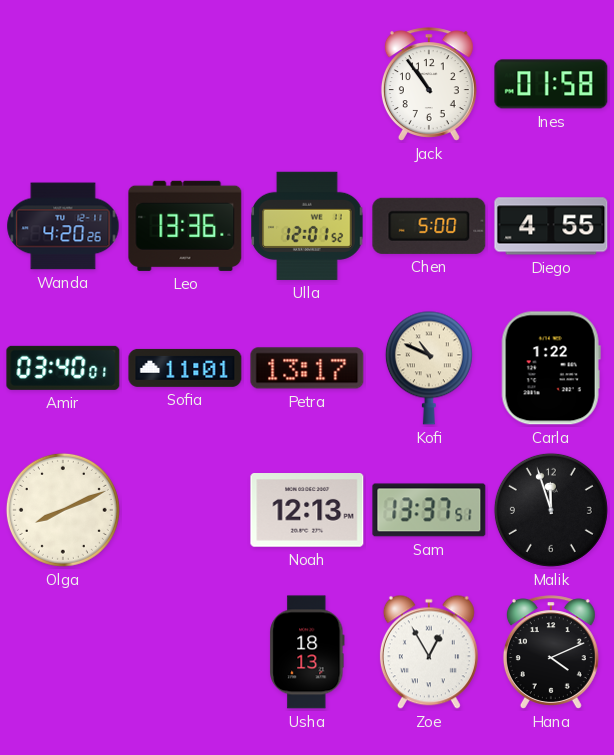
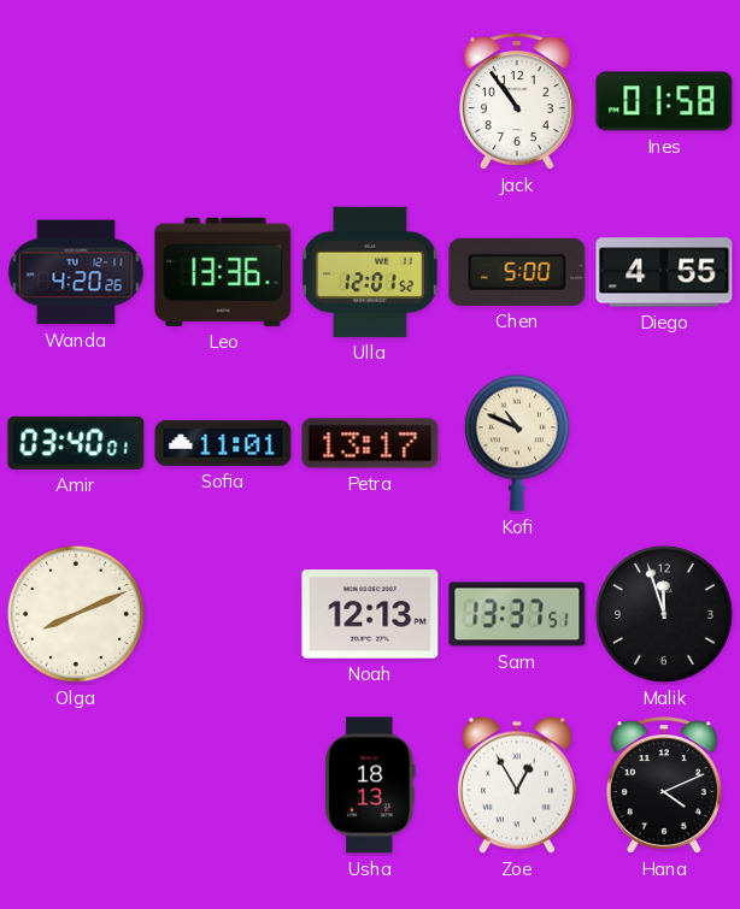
Carla: 1:22 -> none (551, 368)
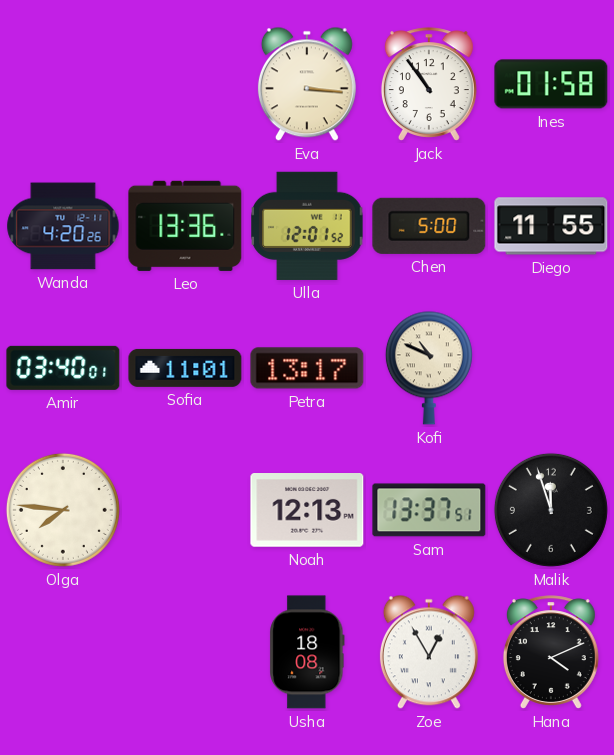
Eva: none -> 3:16 (307, 84)
Diego: 4:55 -> 11:55 (551, 226)
Olga: 8:11 -> 7:46 (63, 510)
Usha: 18:13 -> 18:08 (307, 652)
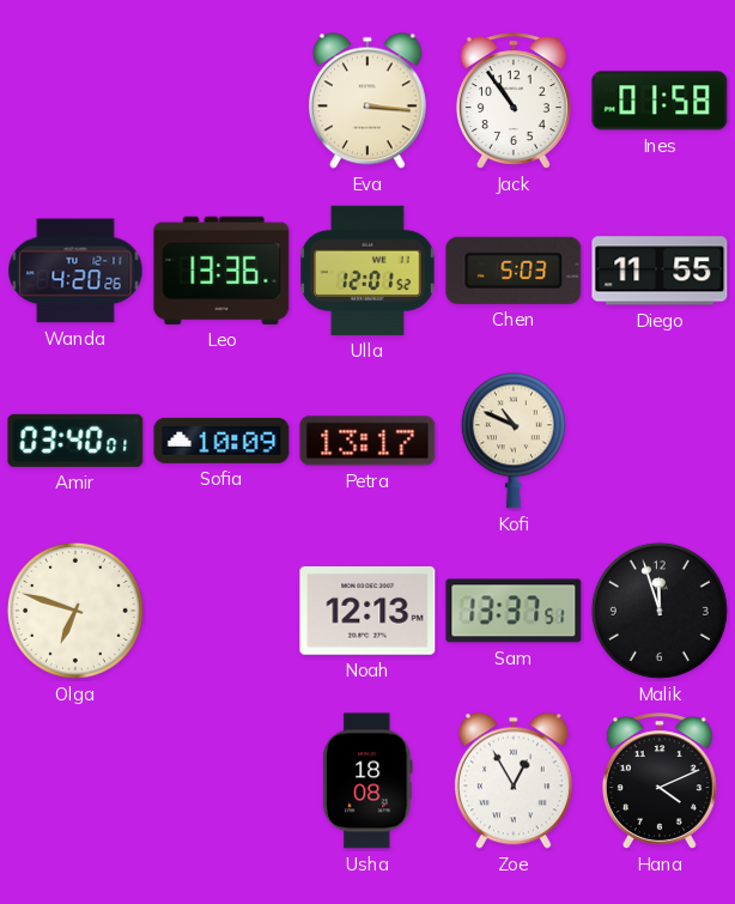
Chen: 5:00 -> 5:03 (514, 271)
Sofia: 11:01 -> 10:09 (221, 441)
Olga: 7:46 -> 6:48 (75, 611)
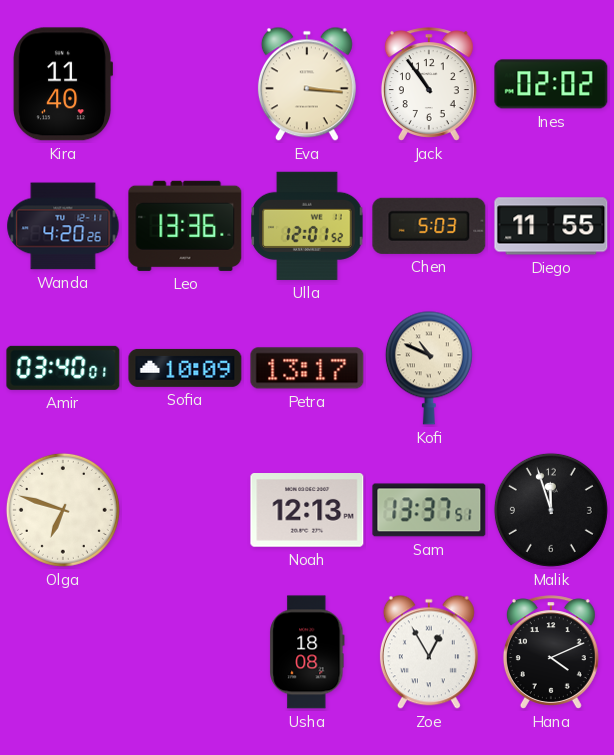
Kira: none -> 11:40 (62, 84)
Ines: 01:58 -> 02:02 (551, 84)
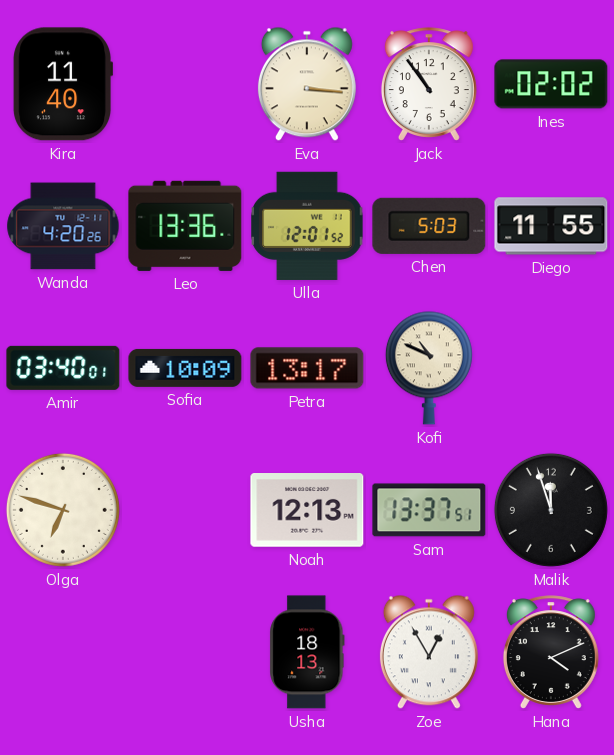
Usha: 18:08 -> 18:13 (307, 652)
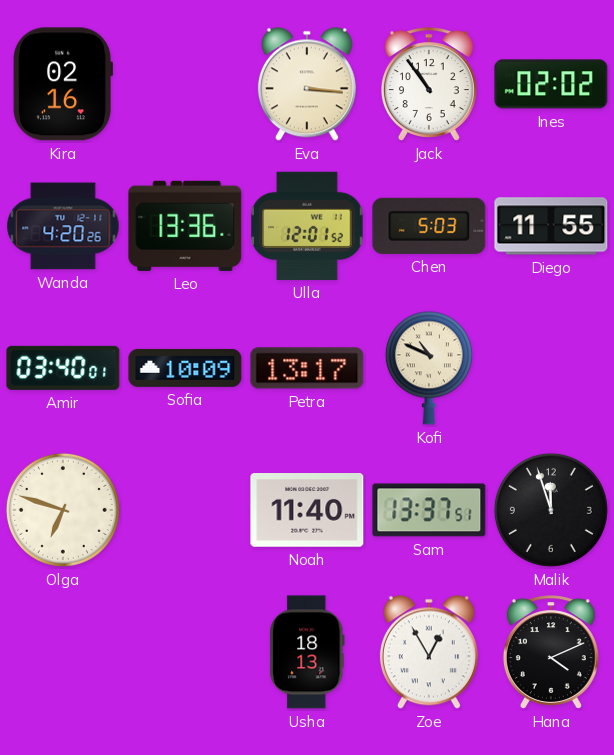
Kira: 11:40 -> 02:16 (62, 84)
Noah: 12:13 -> 11:40 (307, 511)
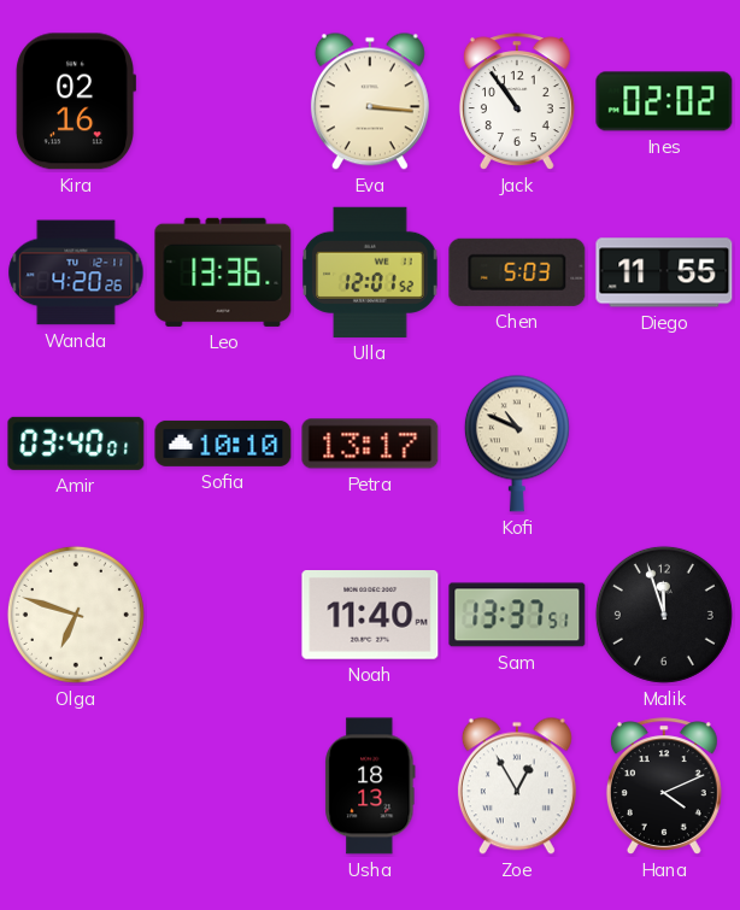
Sofia: 10:09 -> 10:10 (223, 444)
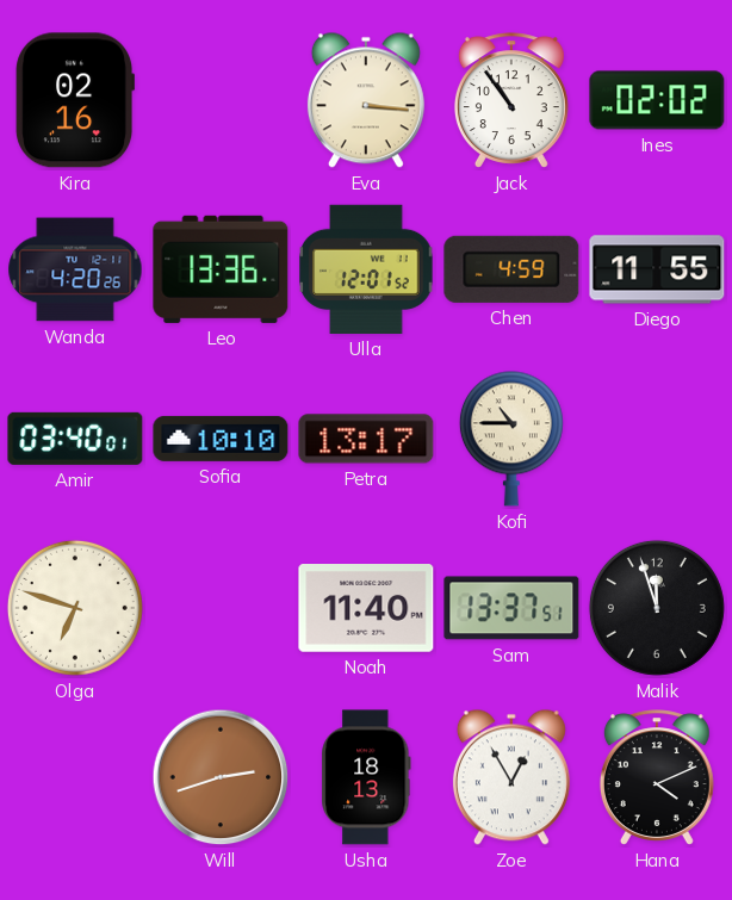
Chen: 5:03 -> 4:59 (511, 269)
Kofi: 10:49 -> 10:45 (511, 439)
Will: none -> 2:42 (221, 777)
